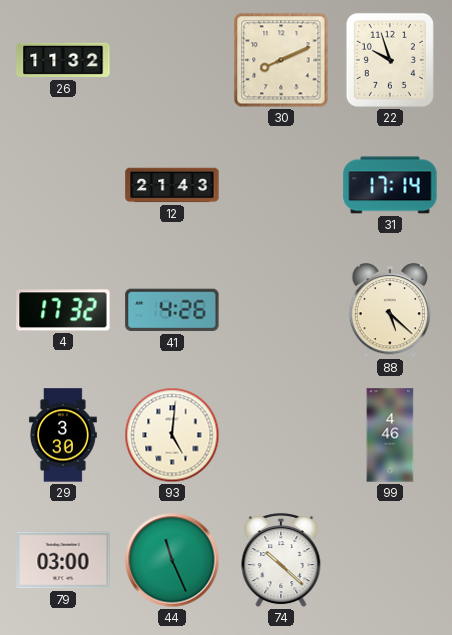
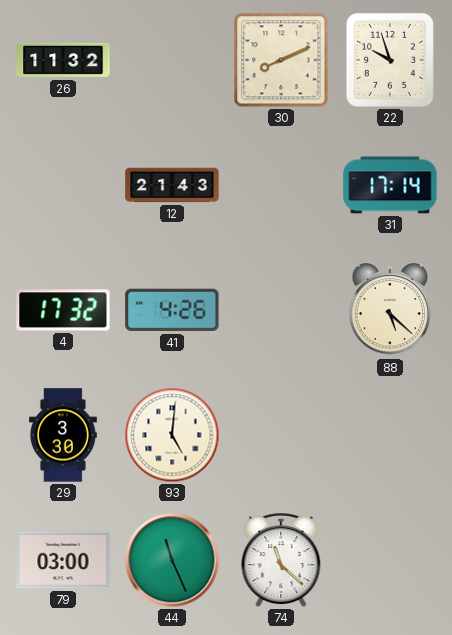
99: 4:46 -> none (390, 435)
74: 10:22 -> 11:22 (281, 561)
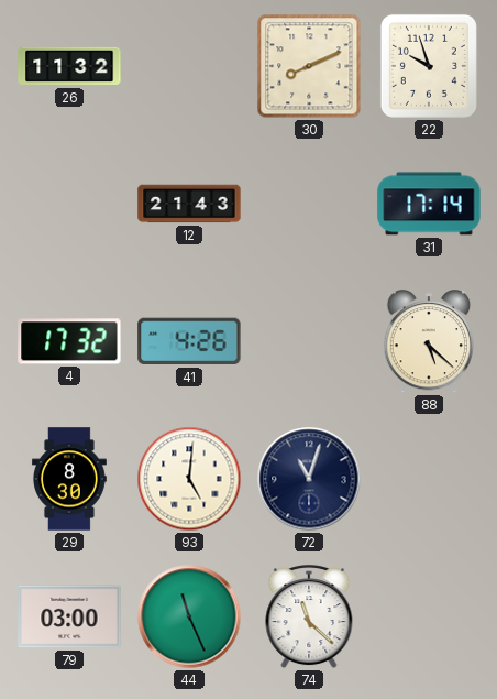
29: 3:30 -> 8:30 (69, 479)
72: none -> 11:03 (309, 479)
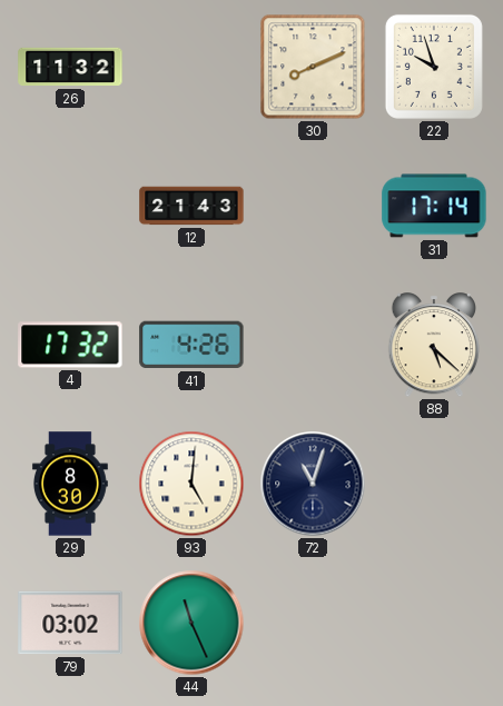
79: 03:00 -> 03:02 (70, 623)
74: 11:22 -> none (309, 618)
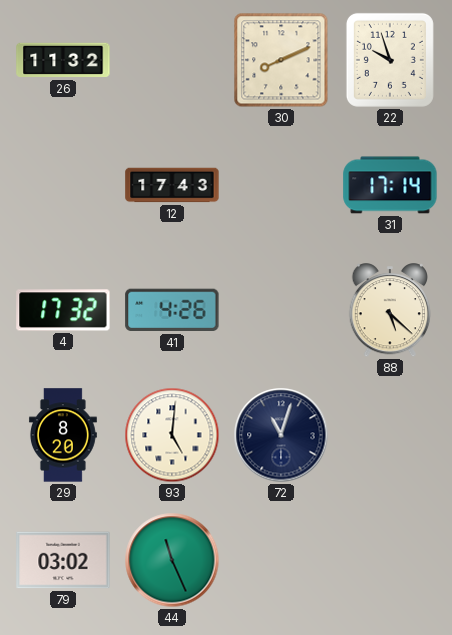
12: 21:43 -> 17:43 (172, 185)
29: 8:30 -> 8:20 (63, 435)
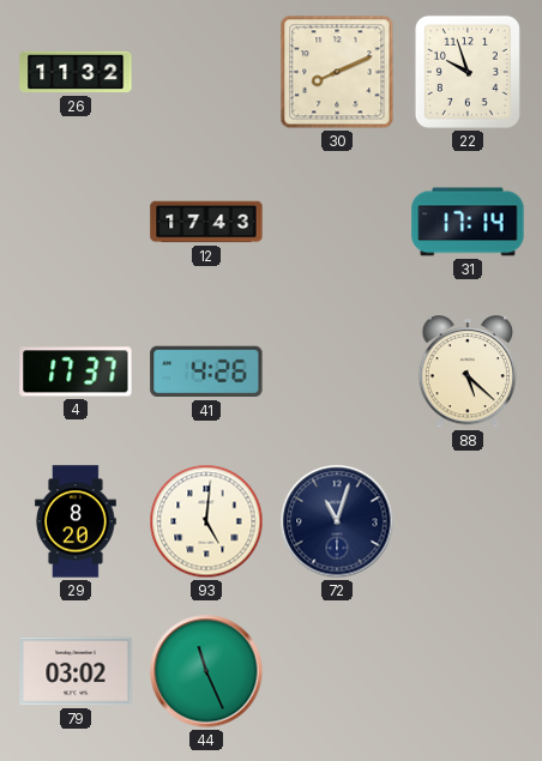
4: 17:32 -> 17:37 (76, 372)
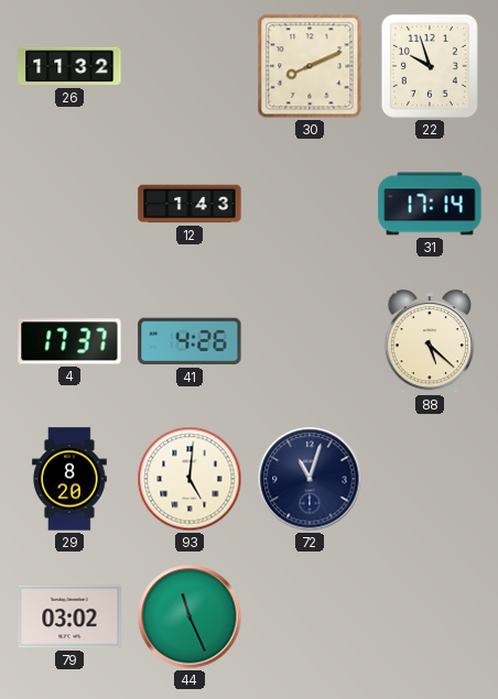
12: 17:43 -> 1:43 (190, 204)
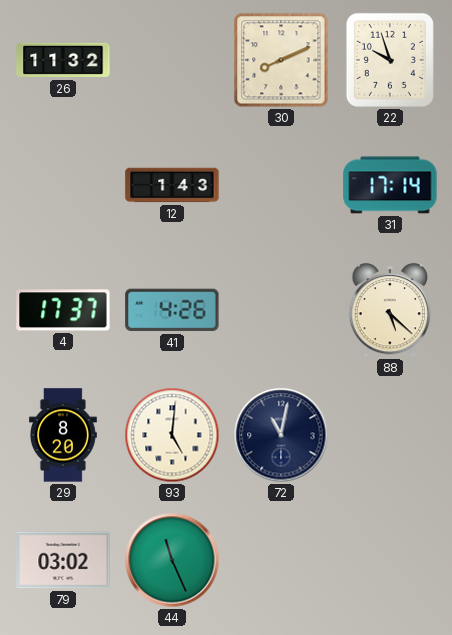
72: 11:03 -> 11:02 (281, 435)
